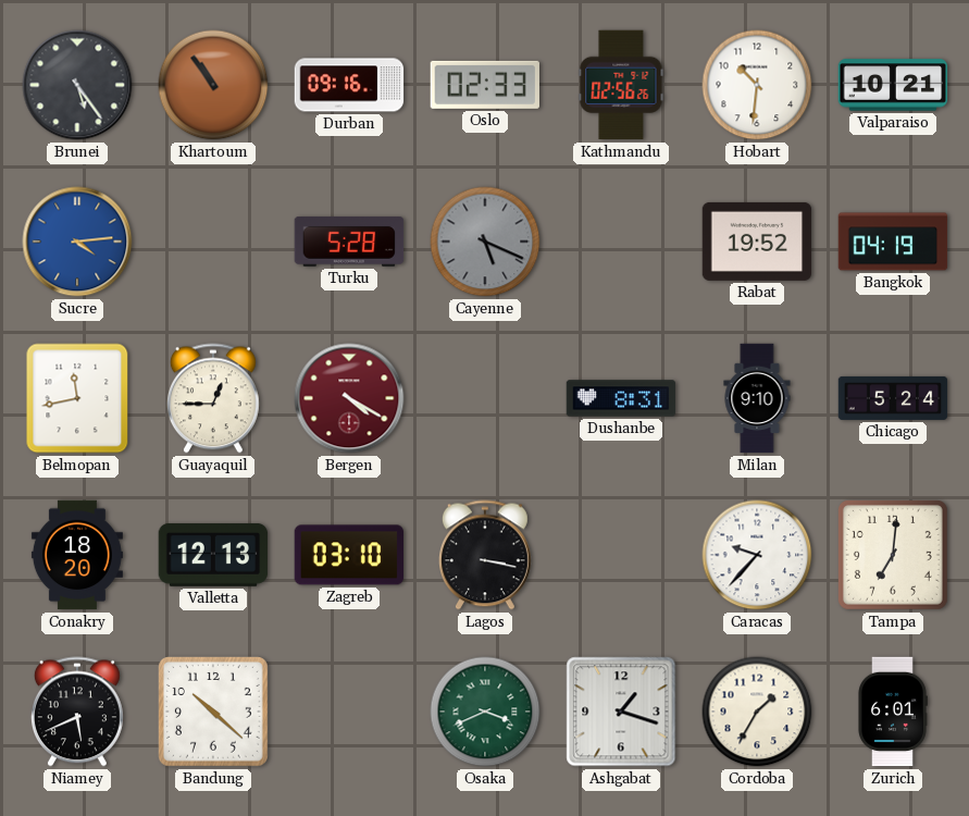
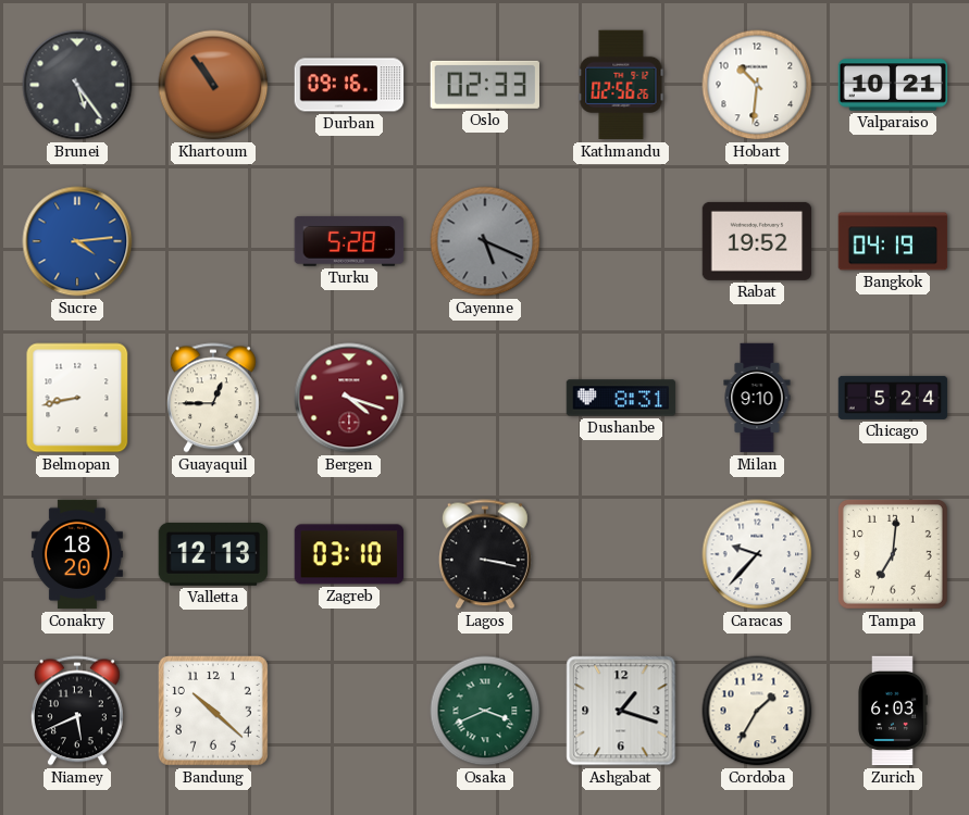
Belmopan: 11:43 -> 8:43 (77, 398)
Bergen: 4:20 -> 4:18 (349, 398)
Zurich: 6:01 -> 6:03 (893, 711)
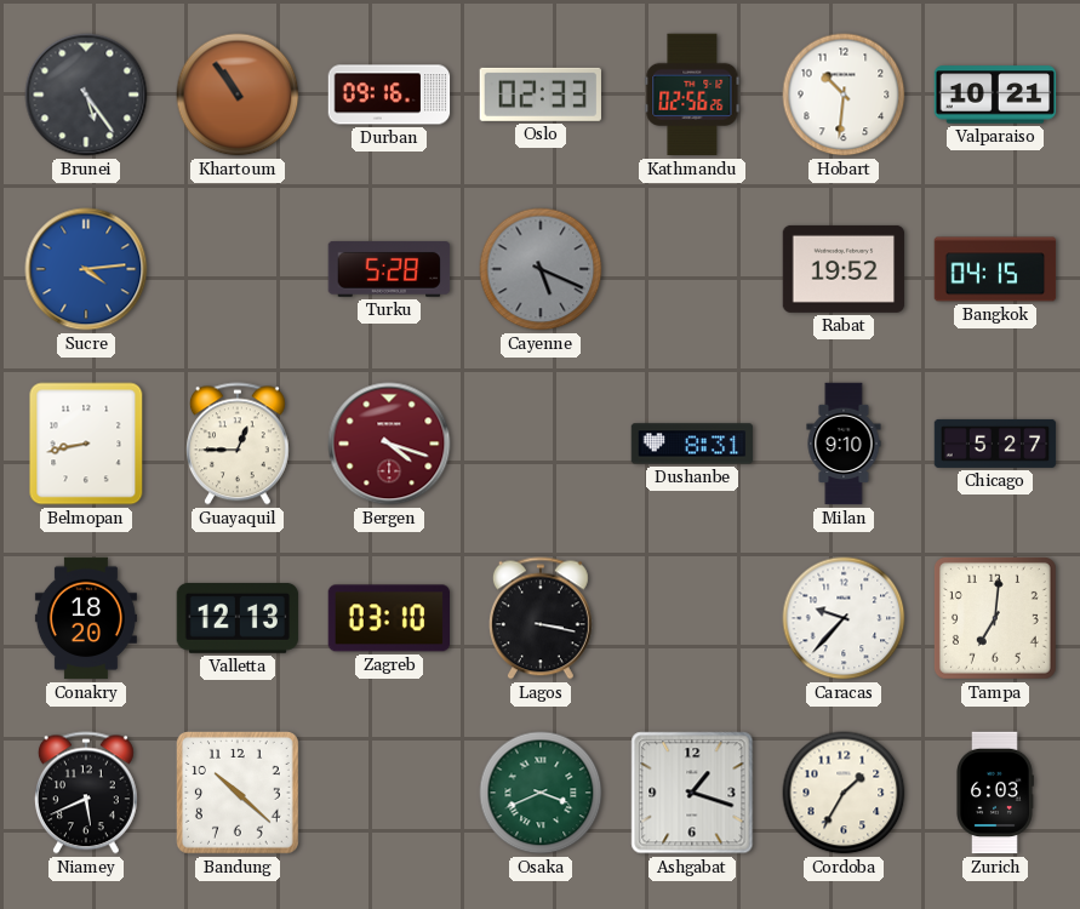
Bangkok: 04:19 -> 04:15 (995, 269)
Chicago: 5:24 -> 5:27 (995, 444)
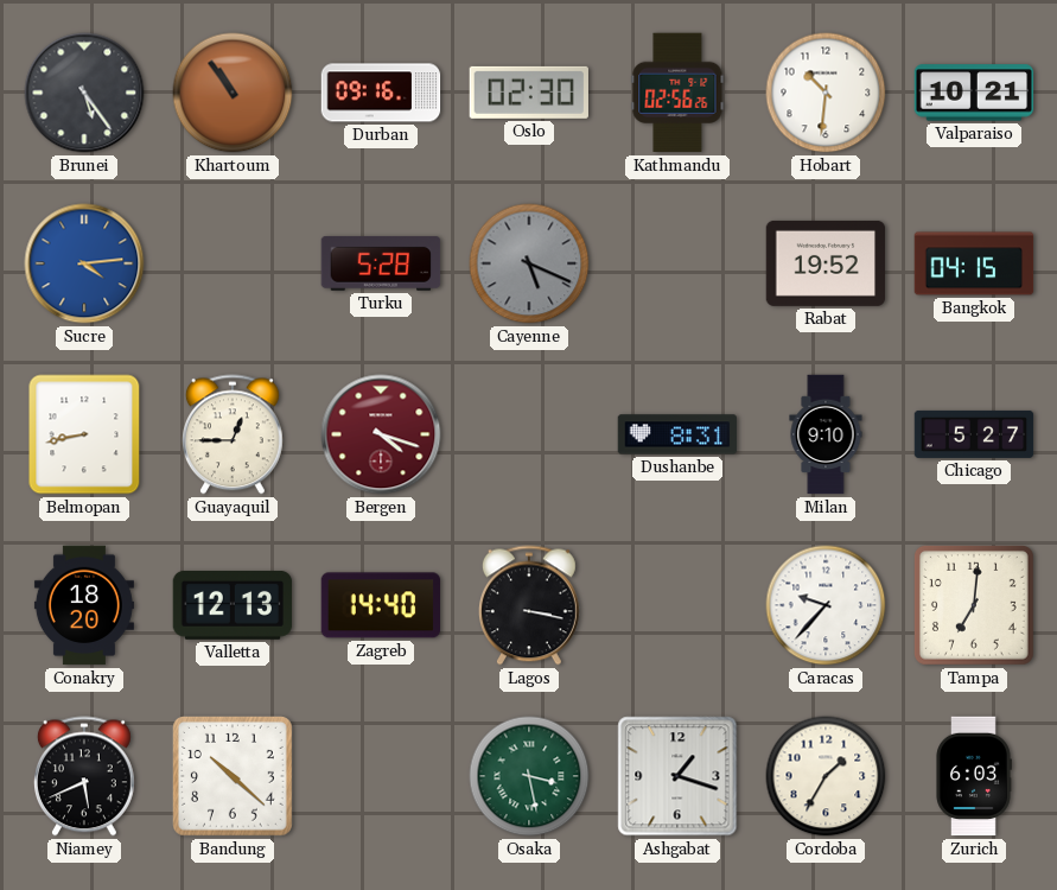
Oslo: 02:33 -> 02:30 (528, 93)
Zagreb: 03:10 -> 14:40 (381, 605)
Osaka: 3:41 -> 3:28 (529, 776)
